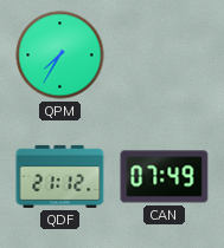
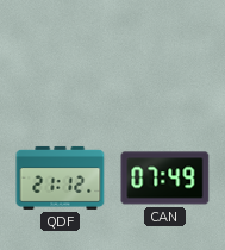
QPM: 7:35 -> none (60, 56)
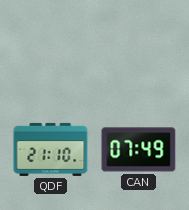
QDF: 21:12 -> 21:10 (51, 149)
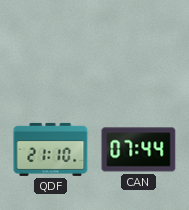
CAN: 07:49 -> 07:44 (139, 150)
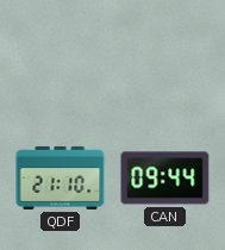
CAN: 07:44 -> 09:44 (165, 179)
